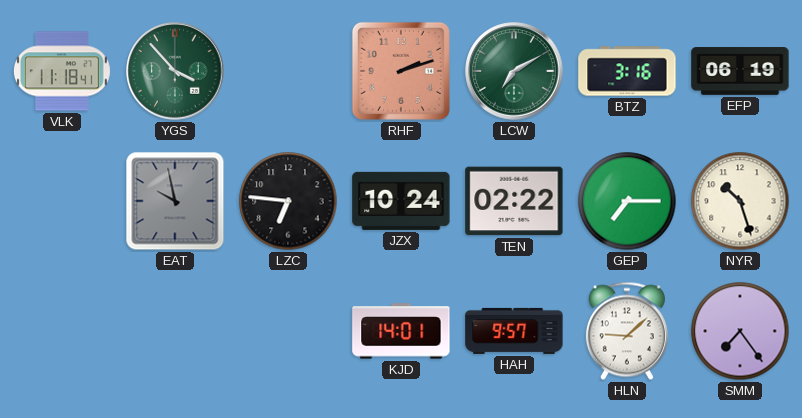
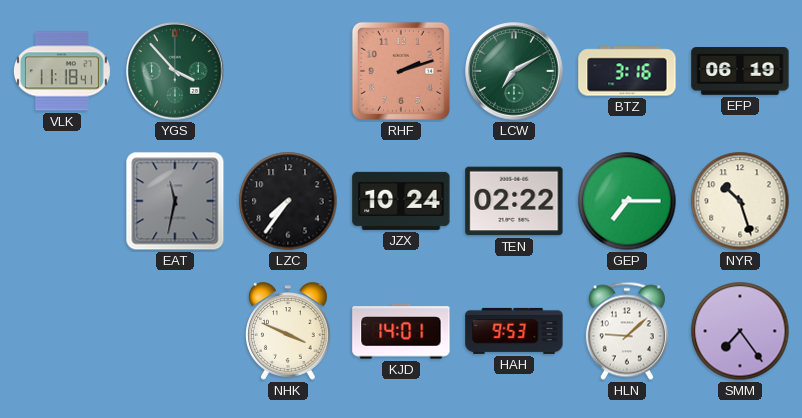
EAT: 9:58 -> 11:32 (175, 201)
LZC: 6:46 -> 7:36 (288, 201)
NHK: none -> 3:49 (288, 331)
HAH: 9:57 -> 9:53 (514, 331)
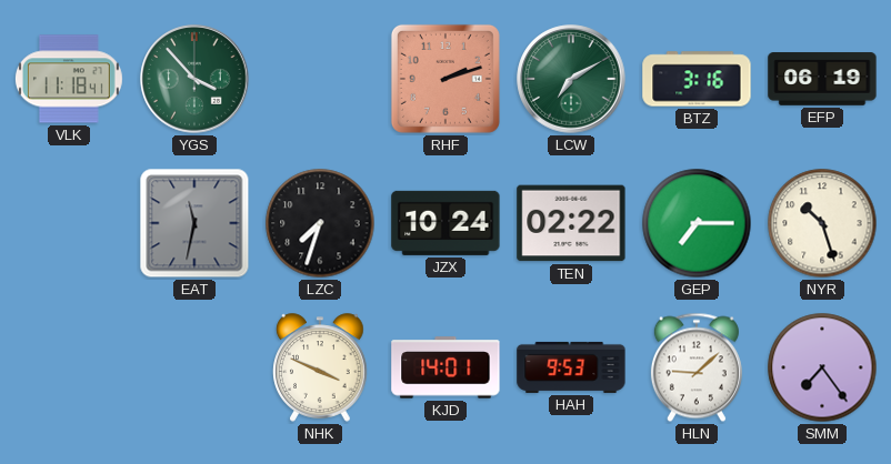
LZC: 7:36 -> 7:33 (320, 223)
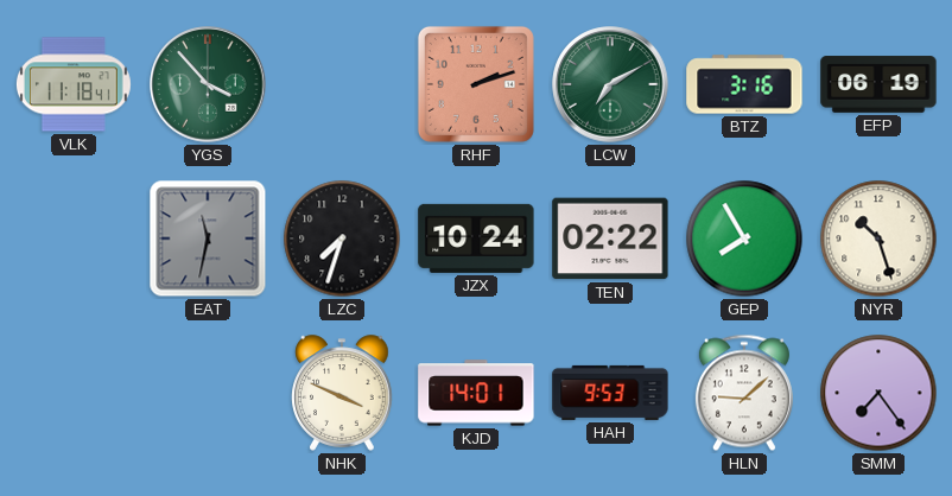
GEP: 7:15 -> 7:55 (744, 239)
